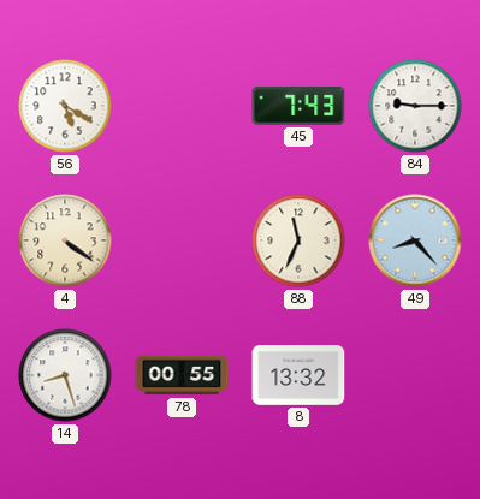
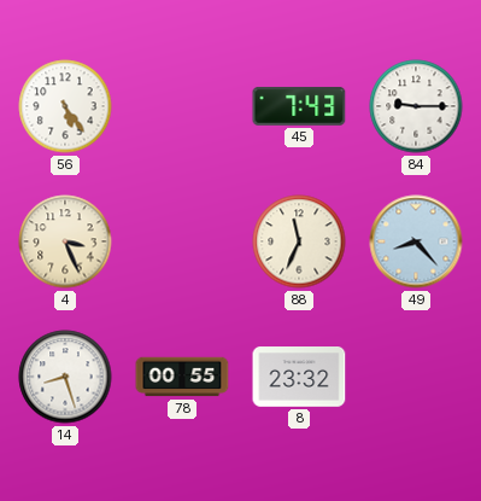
56: 5:20 -> 5:24 (65, 106)
4: 4:21 -> 3:26 (65, 241)
8: 13:32 -> 23:32 (299, 377)
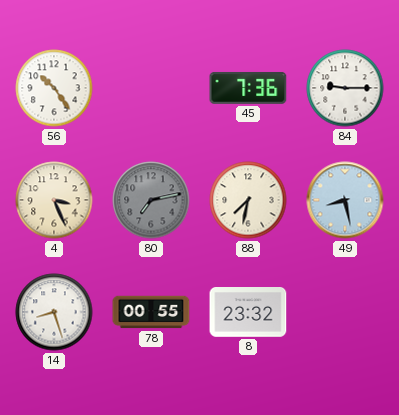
56: 5:24 -> 10:24 (54, 88)
45: 7:43 -> 7:36 (248, 88)
80: none -> 7:13 (151, 200)
88: 11:34 -> 7:32 (248, 200)
49: 8:23 -> 8:28 (345, 200)
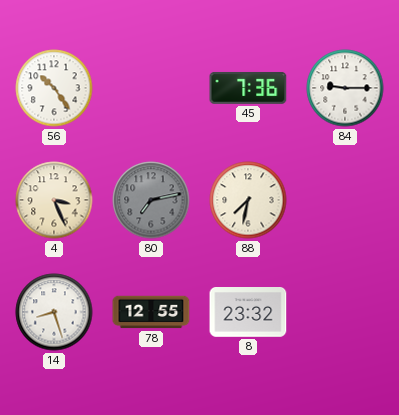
49: 8:28 -> none (345, 200)
78: 00:55 -> 12:55 (151, 312)
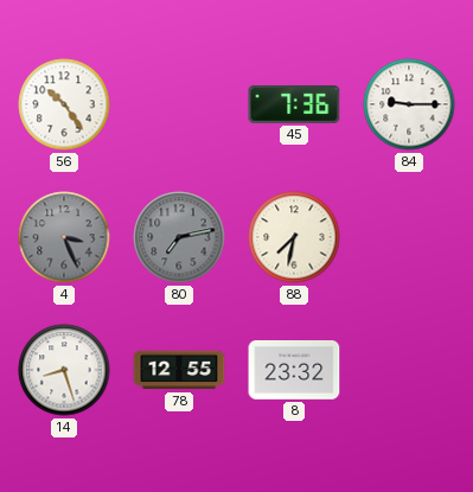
4 dial: cream -> grey (64, 237)
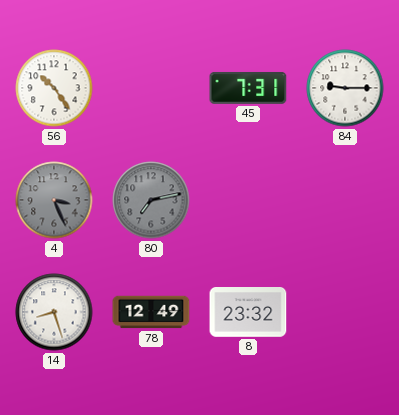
45: 7:36 -> 7:31 (248, 88)
88: 7:32 -> none (294, 237)
78: 12:55 -> 12:49 (151, 312)
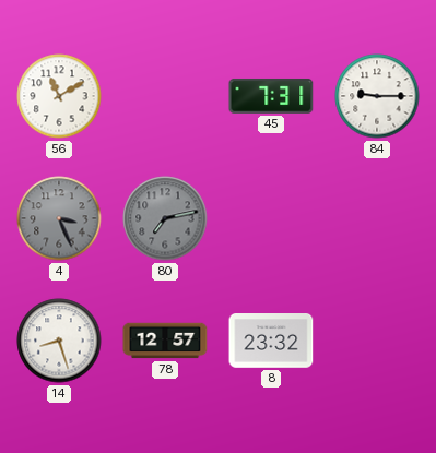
56: 10:24 -> 11:10 (59, 96)
78: 12:49 -> 12:57 (165, 341)
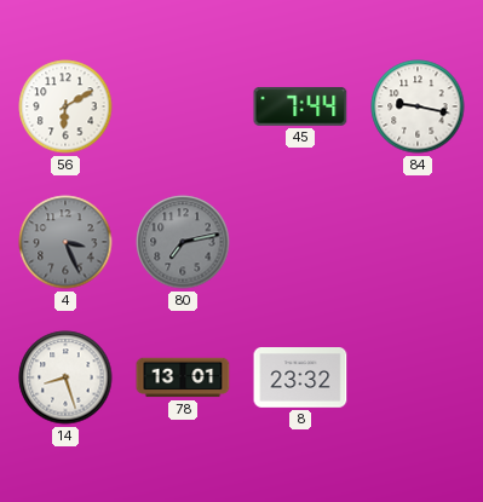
56: 11:10 -> 6:10 (65, 106)
45: 7:31 -> 7:44 (300, 106)
84: 9:15 -> 9:17 (418, 106)
78: 12:57 -> 13:01 (183, 377)
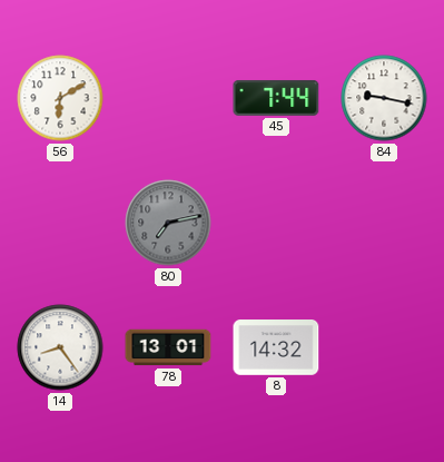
4: 3:26 -> none (65, 242)
14: 8:27 -> 8:24 (60, 347)
8: 23:32 -> 14:32 (276, 347)
